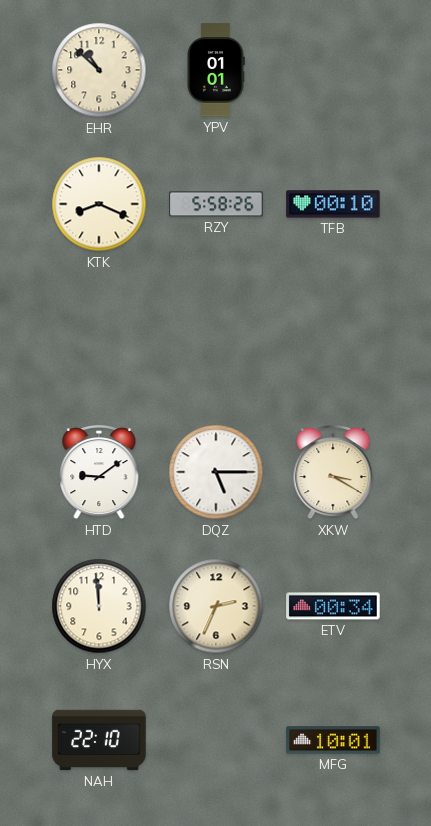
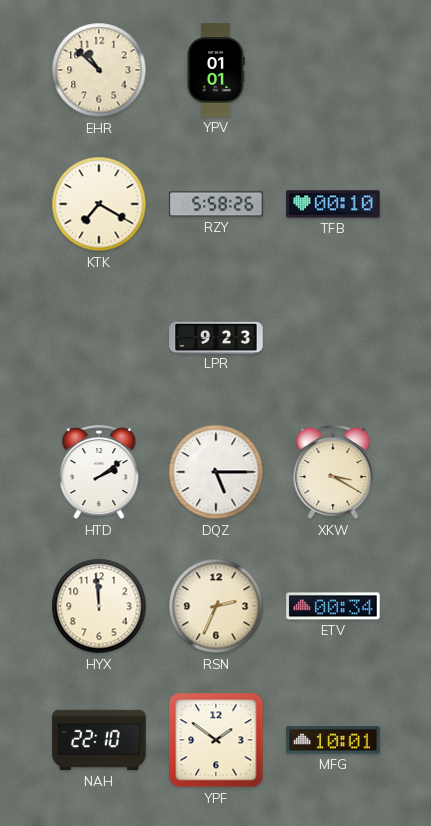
KTK: 8:19 -> 7:20 (99, 204)
LPR: none -> 9:23 (216, 337)
HTD: 9:09 -> 2:09 (99, 472)
YPF: none -> 1:51 (216, 740)
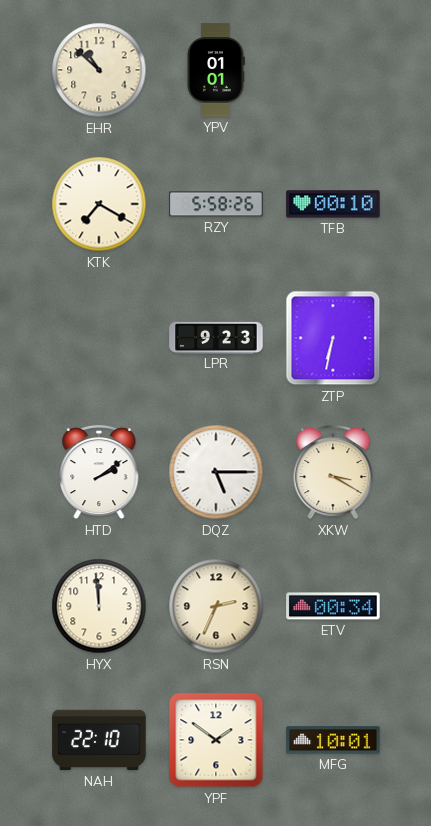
ZTP: none -> 6:32 (333, 338)
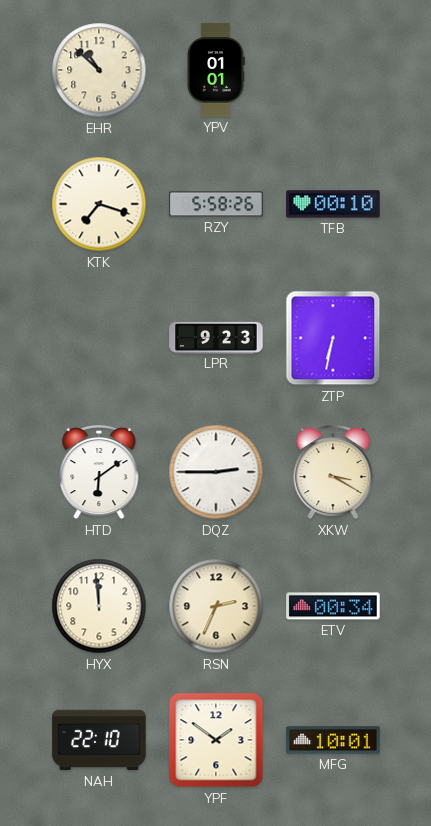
KTK: 7:20 -> 7:18 (99, 204)
HTD: 2:09 -> 6:09 (99, 472)
DQZ: 5:15 -> 2:45 (216, 472)
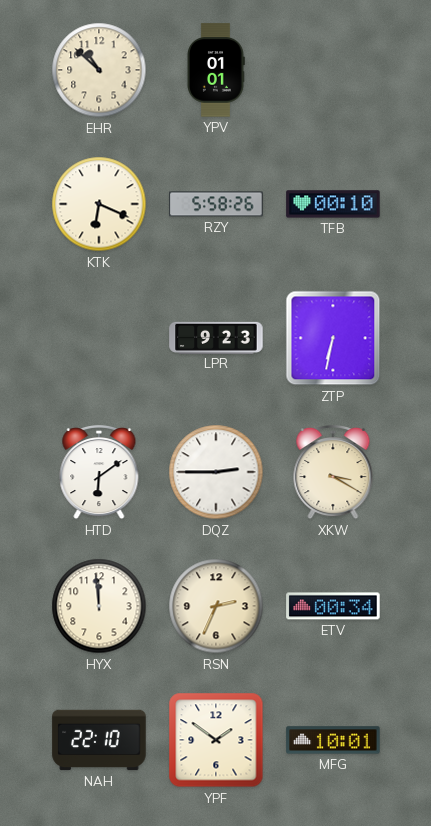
KTK: 7:18 -> 6:19 (99, 204)
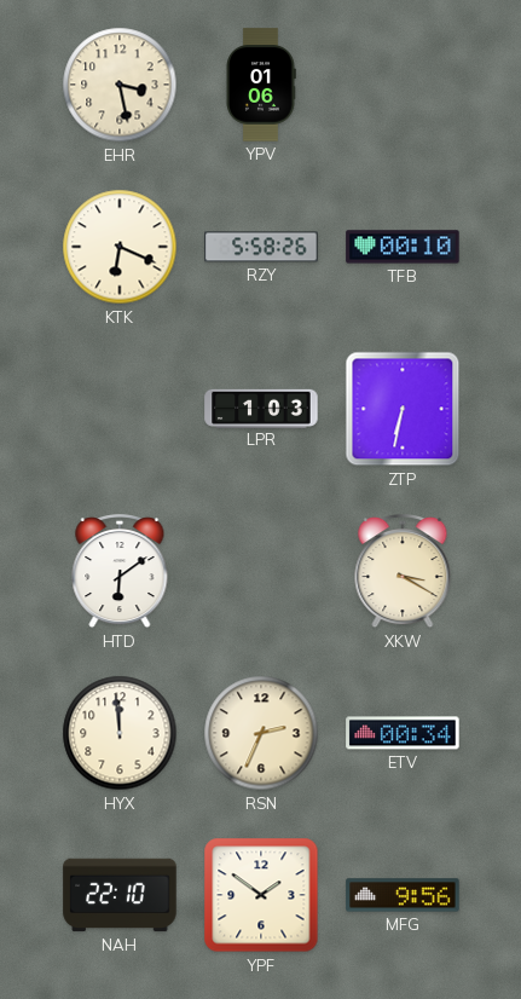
EHR: 10:52 -> 3:28 (120, 85)
YPV: 01:01 -> 01:06 (261, 85)
LPR: 9:23 -> 1:03 (261, 408)
DQZ: 2:45 -> none (216, 472)
MFG: 10:01 -> 9:56 (403, 895)
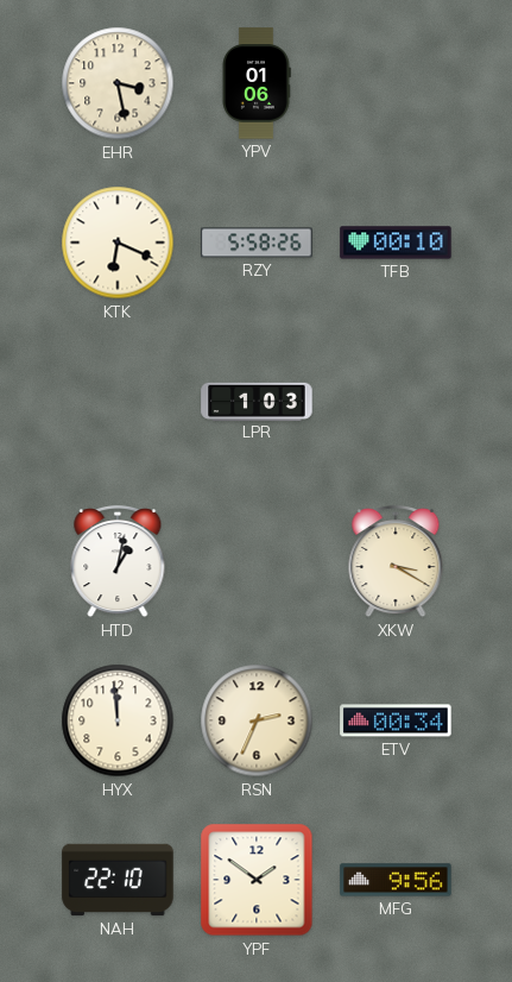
ZTP: 6:32 -> none (403, 409)
HTD: 6:09 -> 1:02 (118, 561)
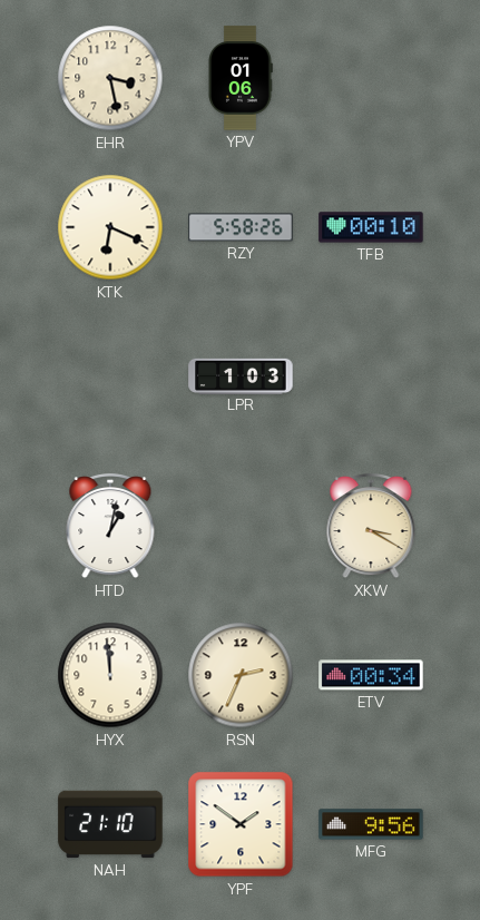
NAH: 22:10 -> 21:10 (110, 824)
